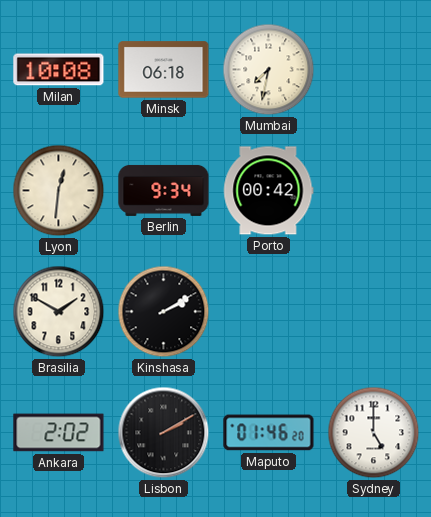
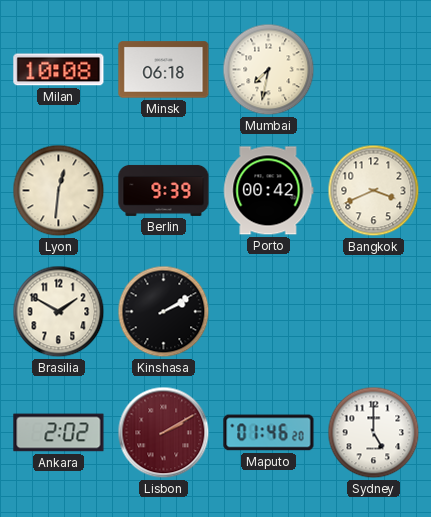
Berlin: 9:34 -> 9:39 (164, 190)
Bangkok: none -> 3:41 (374, 191)
Lisbon dial: black -> burgundy (164, 433)
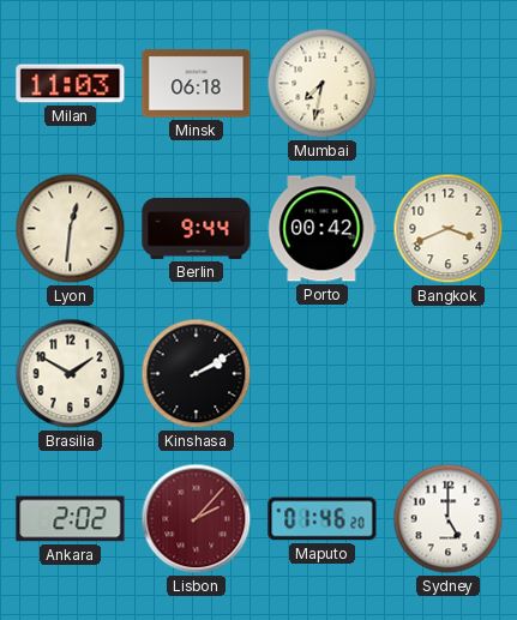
Milan: 10:08 -> 11:03 (71, 84)
Berlin: 9:39 -> 9:44 (197, 228)
Lisbon: 2:10 -> 2:07 (197, 519)
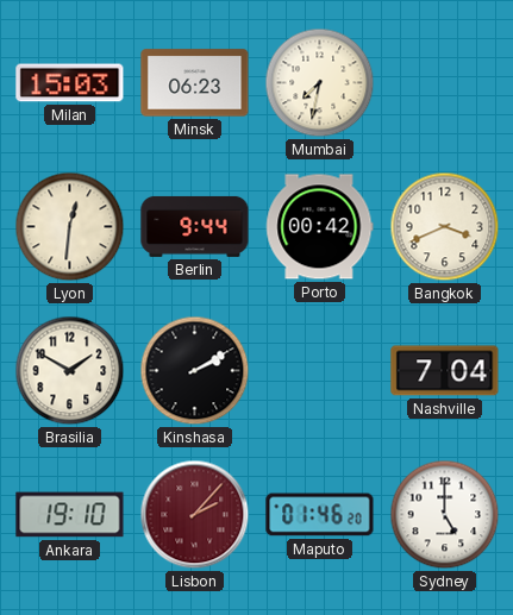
Milan: 11:03 -> 15:03 (70, 83)
Minsk: 06:18 -> 06:23 (195, 83)
Nashville: none -> 7:04 (445, 371)
Ankara: 2:02 -> 19:10 (70, 515)
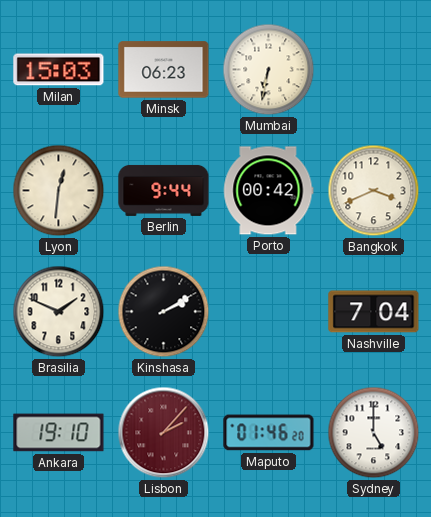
Mumbai: 7:32 -> 6:32 (269, 70)
Brasilia: 1:50 -> 1:49 (59, 312)
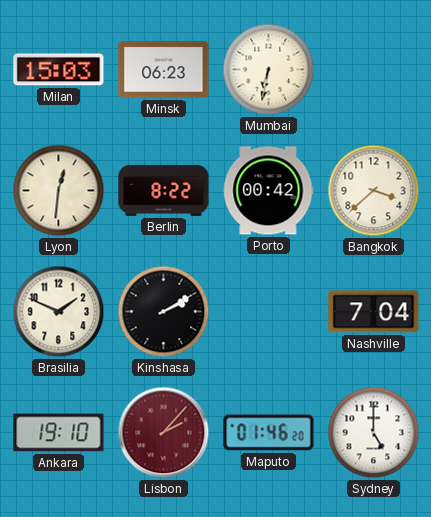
Berlin: 9:44 -> 8:22 (164, 190)
Bangkok: 3:41 -> 3:38 (374, 191)
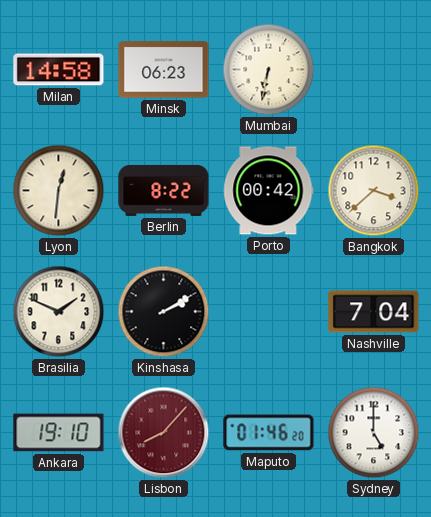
Milan: 15:03 -> 14:58 (59, 70)
Lisbon: 2:07 -> 8:07 (164, 433)
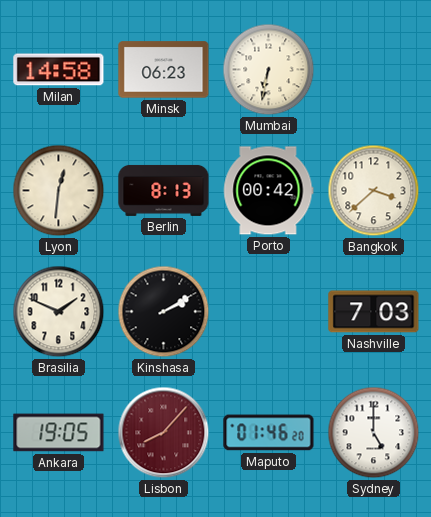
Berlin: 8:22 -> 8:13 (164, 190)
Nashville: 7:04 -> 7:03 (374, 312)
Ankara: 19:10 -> 19:05 (59, 433)
